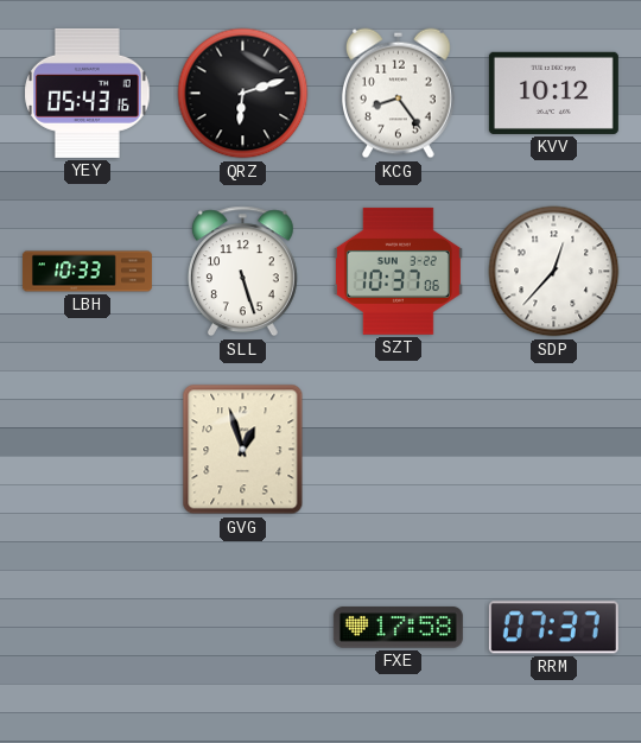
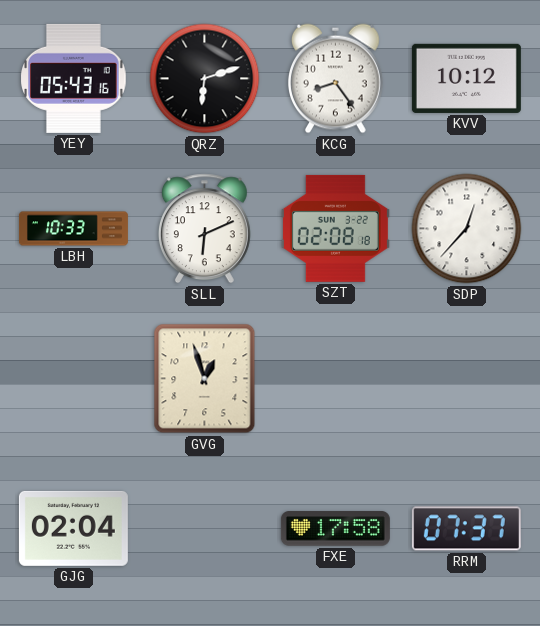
SLL: 5:27 -> 6:11 (204, 229)
SZT: 10:37 -> 02:08 (335, 228)
GJG: none -> 02:04 (73, 528)
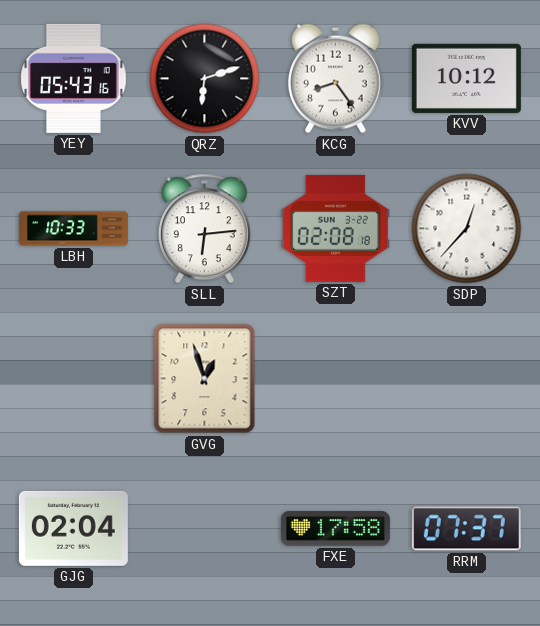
SLL: 6:11 -> 6:14 (204, 229)
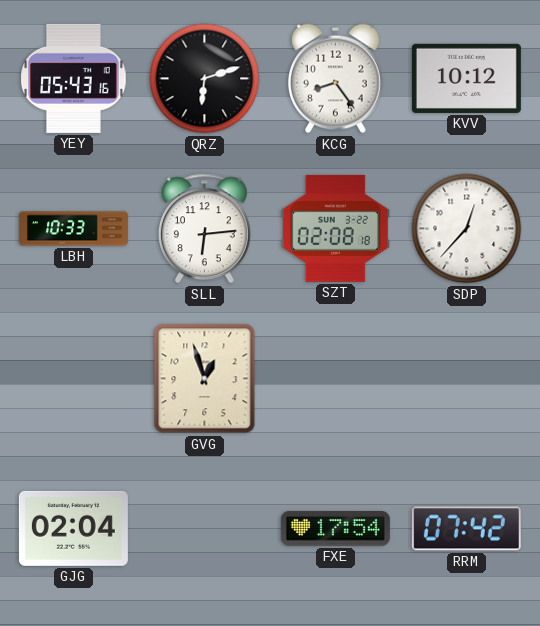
FXE: 17:58 -> 17:54 (335, 529)
RRM: 07:37 -> 07:42 (466, 529)
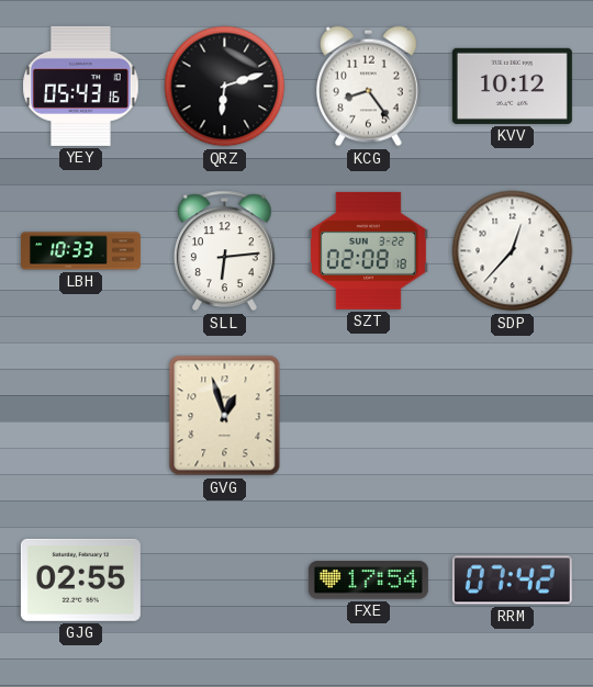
GJG: 02:04 -> 02:55 (80, 579)
